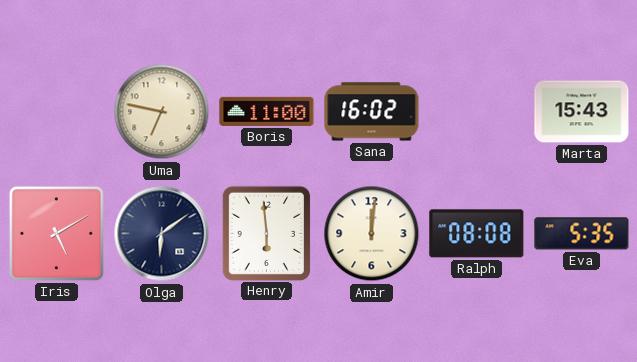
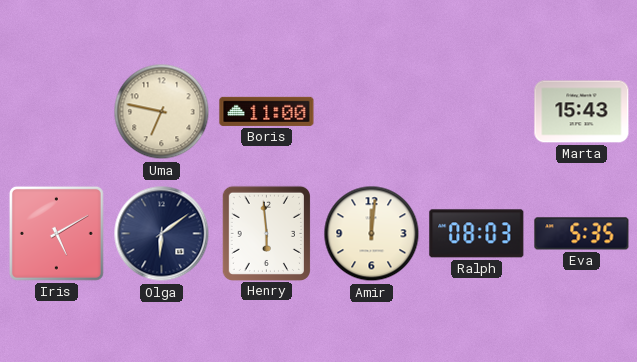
Sana: 16:02 -> none (372, 112)
Ralph: 08:08 -> 08:03 (477, 234)
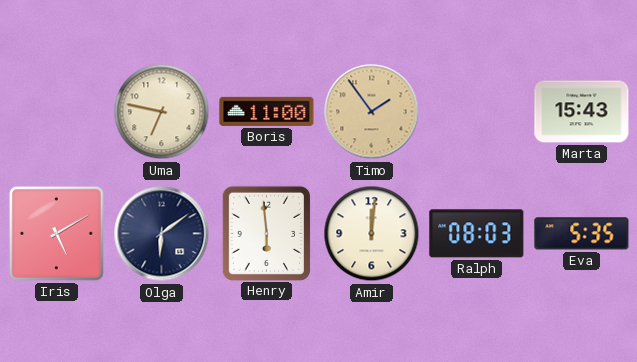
Timo: none -> 1:54 (372, 112)
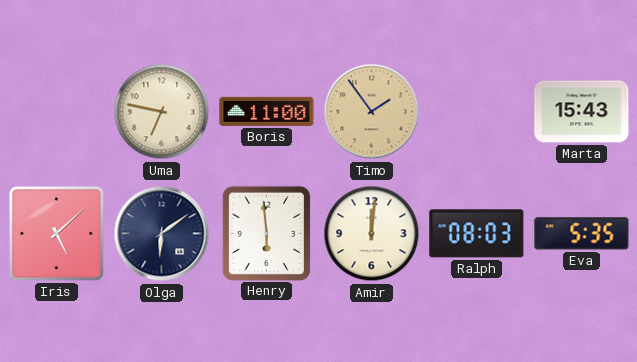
Iris: 5:10 -> 5:08 (56, 233)
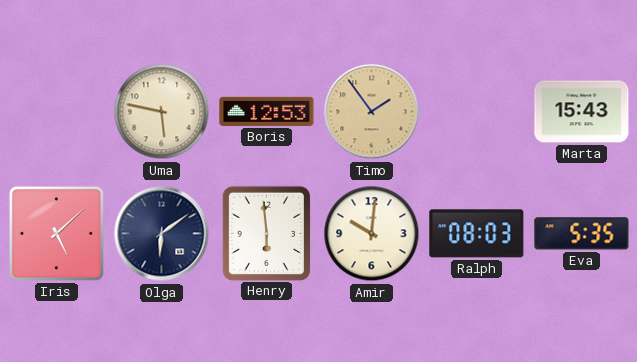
Uma: 6:47 -> 5:47 (162, 112)
Boris: 11:00 -> 12:53 (267, 111)
Amir: 12:01 -> 10:01 (372, 234)
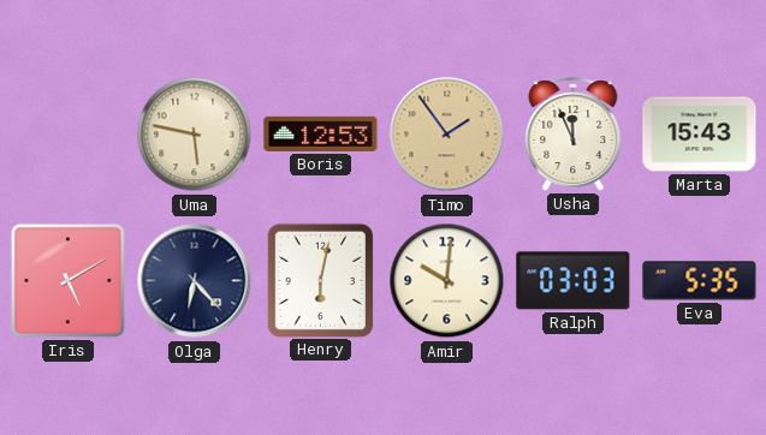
Usha: none -> 11:56 (574, 135)
Iris: 5:08 -> 5:10 (67, 280)
Olga: 6:09 -> 6:23 (195, 281)
Henry: 5:59 -> 6:02 (320, 280)
Ralph: 08:03 -> 03:03 (574, 281)
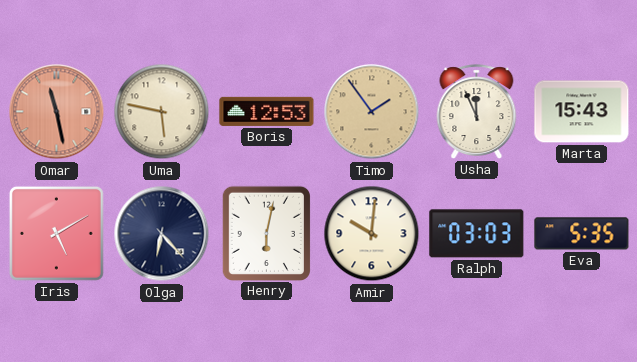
Omar: none -> 11:28 (57, 112)
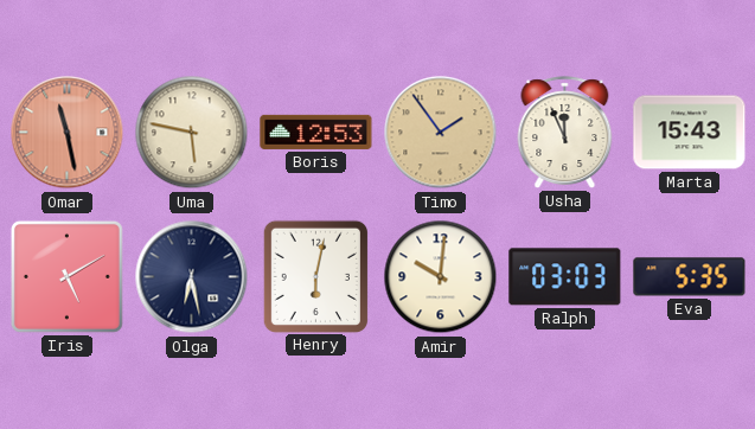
Olga: 6:23 -> 6:28 (192, 277)
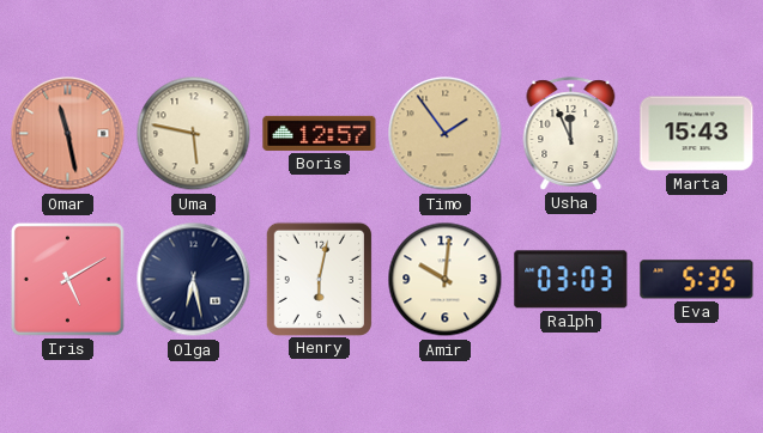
Boris: 12:53 -> 12:57 (320, 133)
